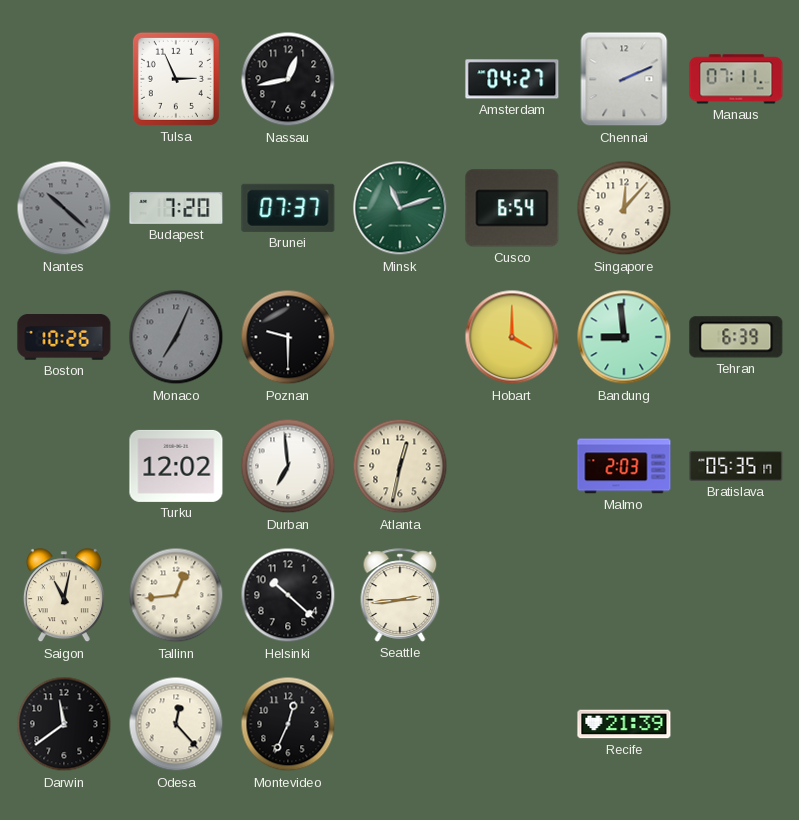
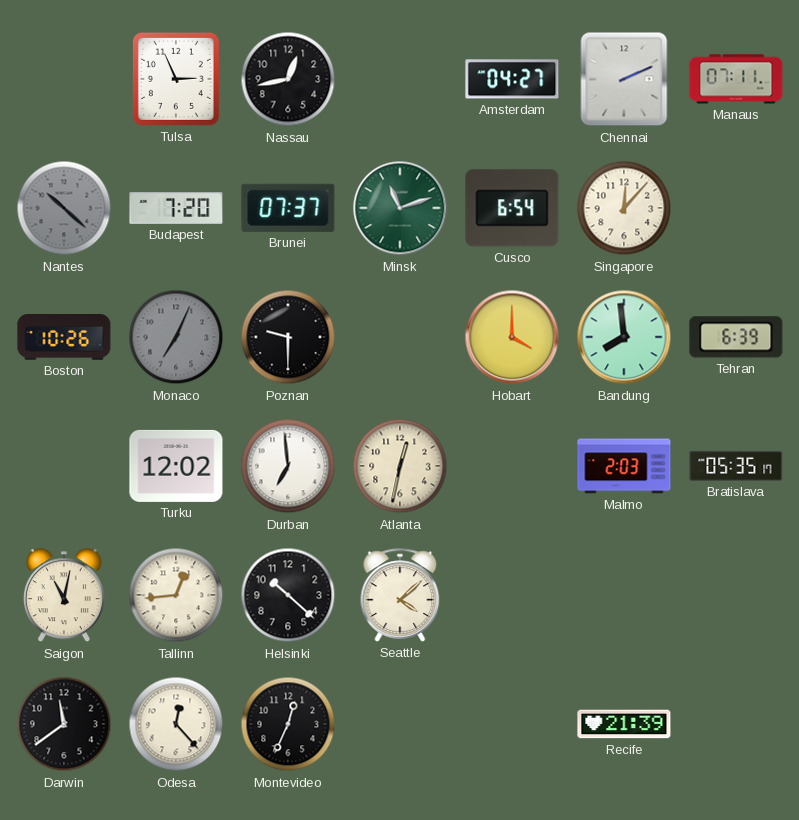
Bandung: 8:59 -> 7:59 (624, 337)
Seattle: 2:44 -> 4:08 (400, 595)
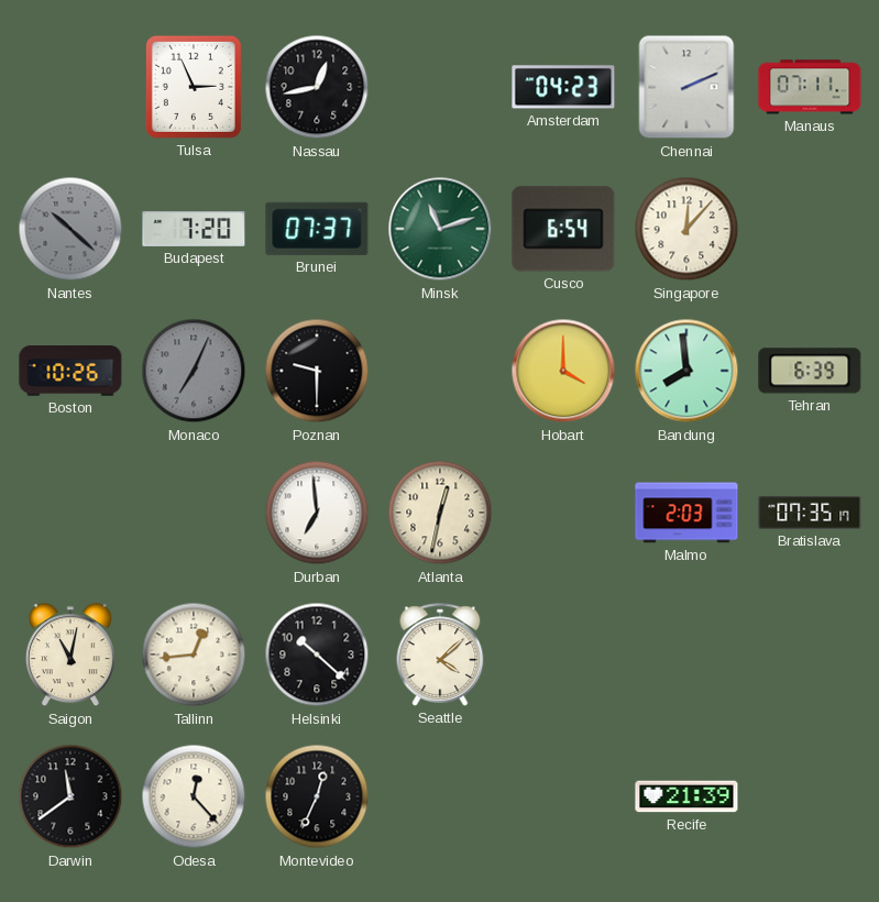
Amsterdam: 04:27 -> 04:23 (563, 87)
Turku: 12:02 -> none (176, 466)
Bratislava: 05:35 -> 07:35 (810, 513)
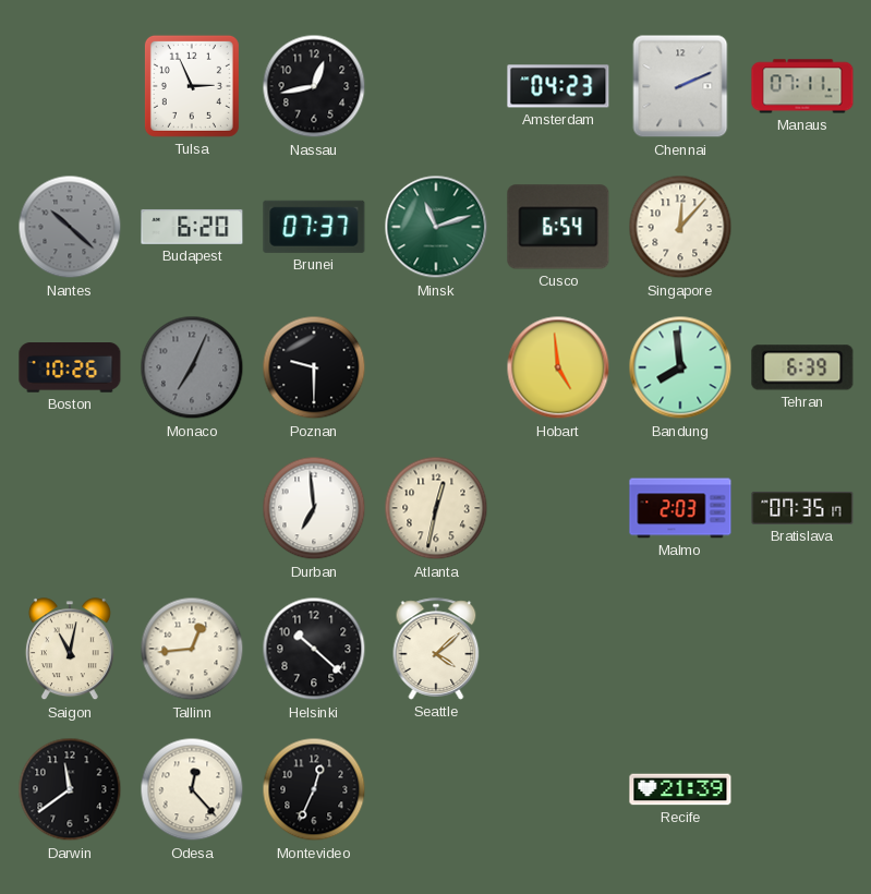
Budapest: 7:20 -> 6:20 (192, 227)
Hobart: 4:00 -> 4:59 (558, 367)
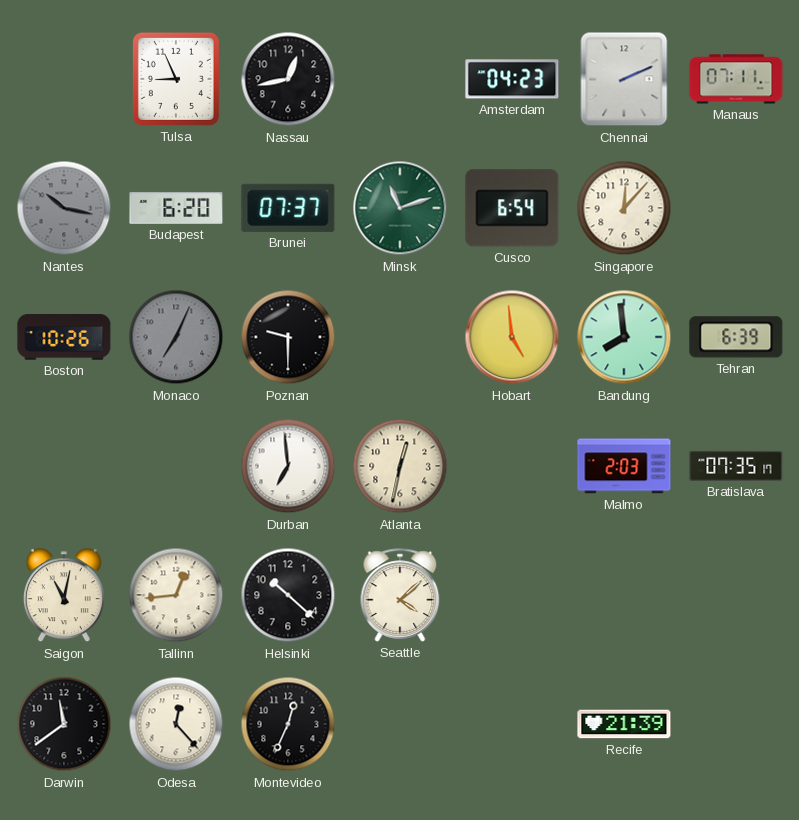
Tulsa: 2:56 -> 8:56 (176, 79)
Nantes: 10:22 -> 10:17 (64, 208)
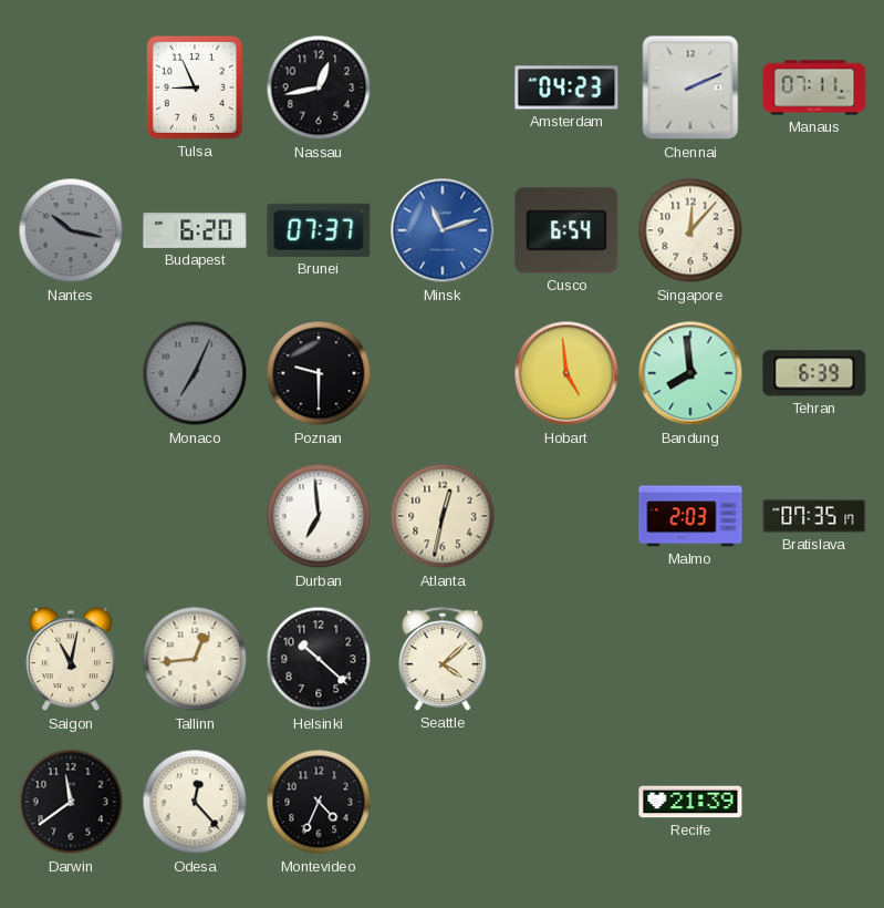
Minsk dial: green -> blue (443, 230)
Boston: 10:26 -> none (64, 337)
Montevideo: 12:34 -> 4:34 (319, 802)
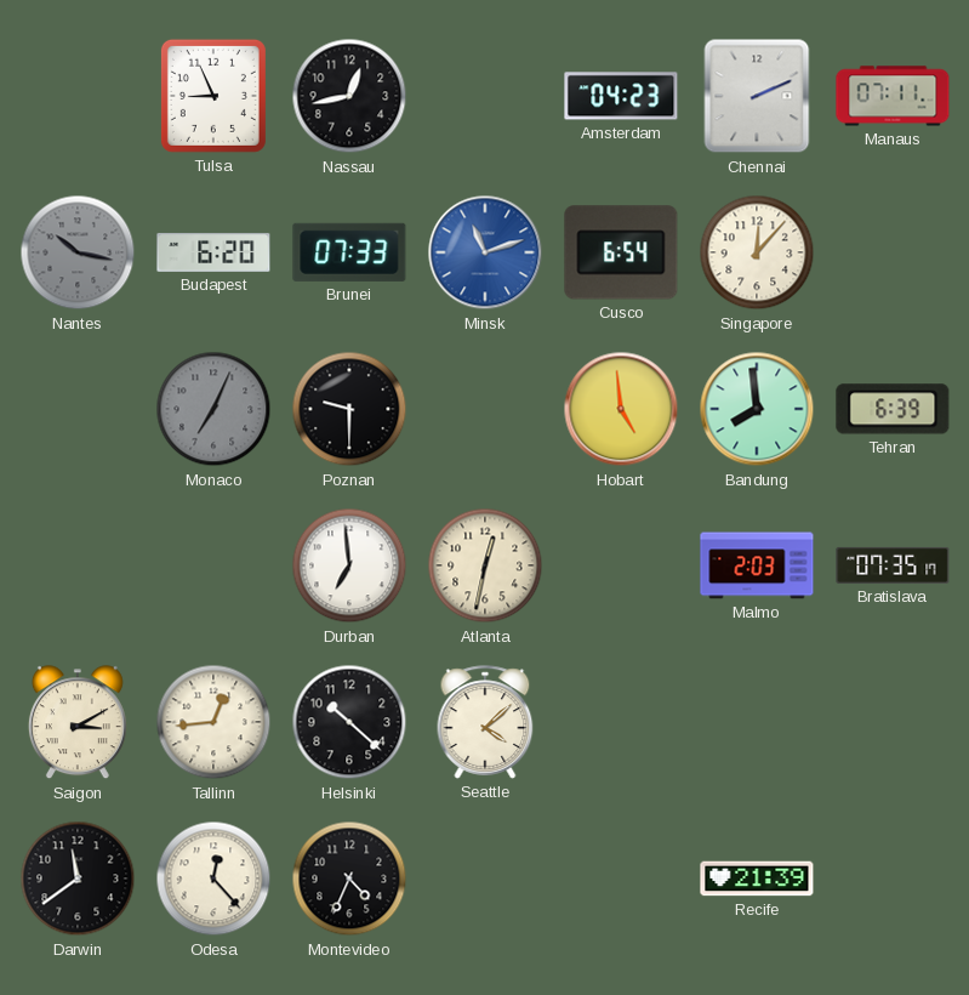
Brunei: 07:37 -> 07:33 (349, 252)
Saigon: 11:02 -> 3:10 (78, 723)
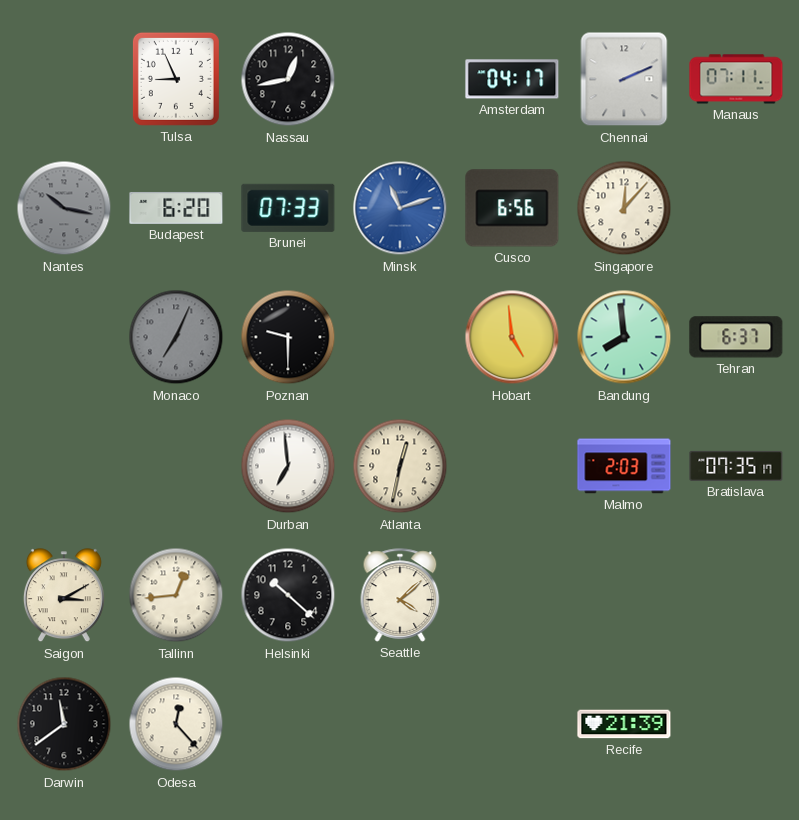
Amsterdam: 04:23 -> 04:17 (512, 79)
Cusco: 6:54 -> 6:56 (512, 208)
Tehran: 6:39 -> 6:37 (736, 337)
Montevideo: 4:34 -> none (349, 879)
